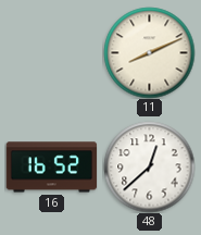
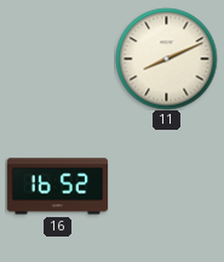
48: 12:38 -> none (149, 166)
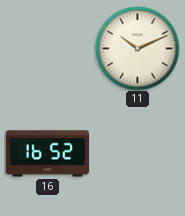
11: 8:11 -> 10:11 (137, 48)
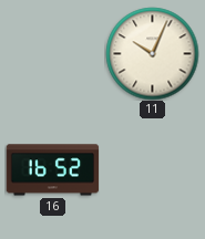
11: 10:11 -> 10:04 (152, 53)
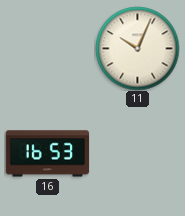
16: 16:52 -> 16:53 (47, 154)
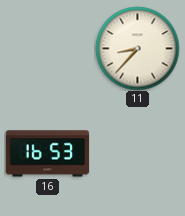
11: 10:04 -> 8:37 (137, 48)
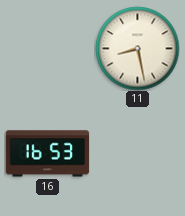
11: 8:37 -> 8:28 (137, 48)
